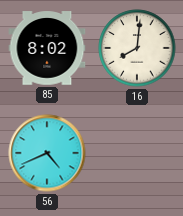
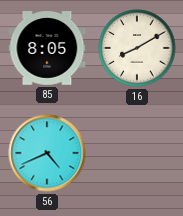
85: 8:02 -> 8:05 (47, 48)
16: 8:01 -> 8:10 (137, 48)
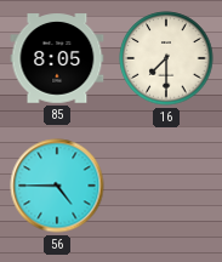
16: 8:10 -> 7:30 (166, 58)
56: 4:41 -> 4:45 (57, 186)
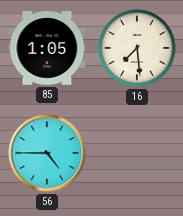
85: 8:05 -> 1:05 (47, 48)
16: 7:30 -> 7:29 (137, 48)
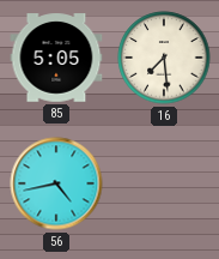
85: 1:05 -> 5:05 (56, 58)
56: 4:45 -> 4:43 (56, 183)
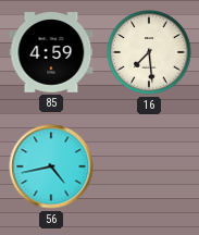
85: 5:05 -> 4:59 (51, 52)
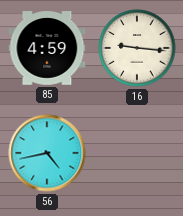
16: 7:29 -> 9:16 (137, 48)
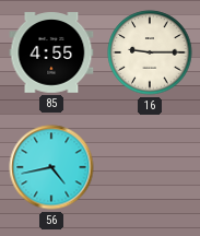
85: 4:59 -> 4:55 (51, 52)
16: 9:16 -> 9:15 (150, 52)
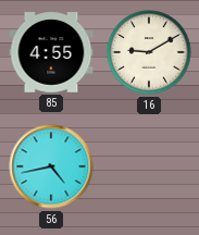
16: 9:15 -> 9:10 (149, 52)
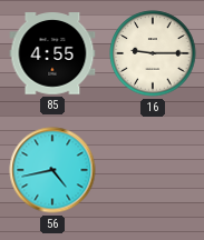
16: 9:10 -> 9:15 (153, 53)
